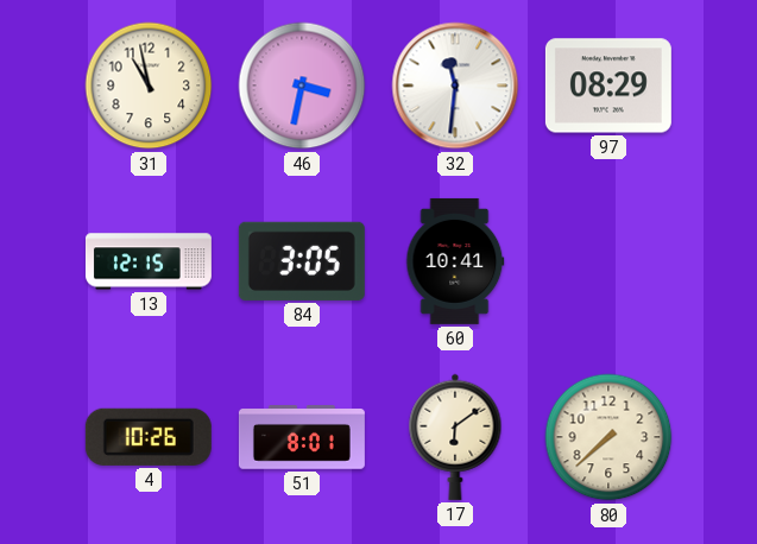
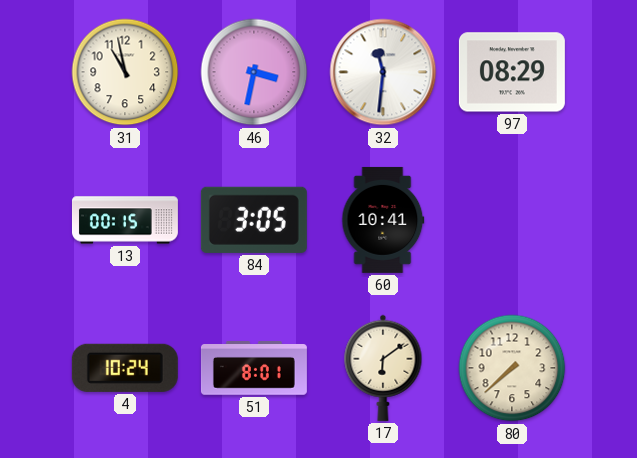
13: 12:15 -> 00:15 (125, 220)
4: 10:26 -> 10:24 (125, 368)
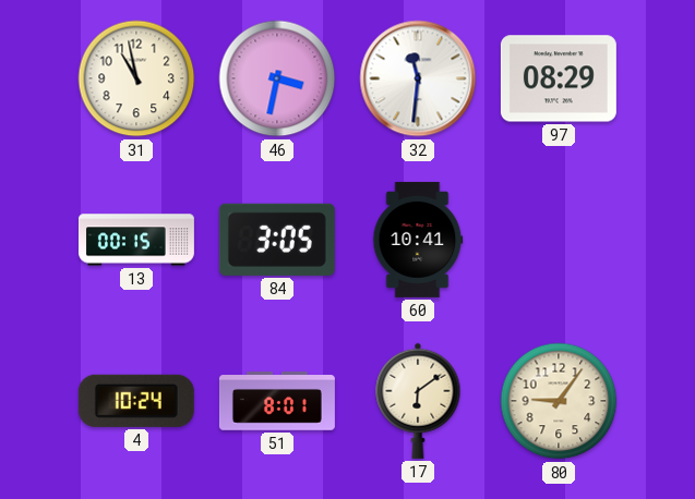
80: 7:38 -> 9:06 (559, 401)
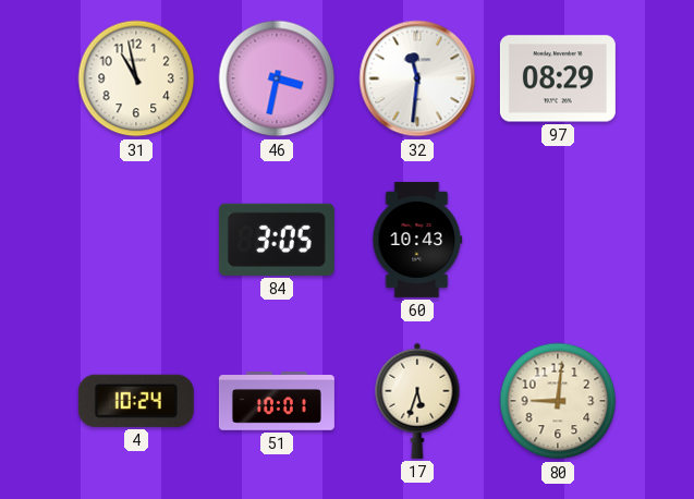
13: 00:15 -> none (136, 240)
60: 10:41 -> 10:43 (417, 240)
51: 8:01 -> 10:01 (277, 401)
17: 6:09 -> 5:33 (417, 401)
80: 9:06 -> 9:01 (558, 401)
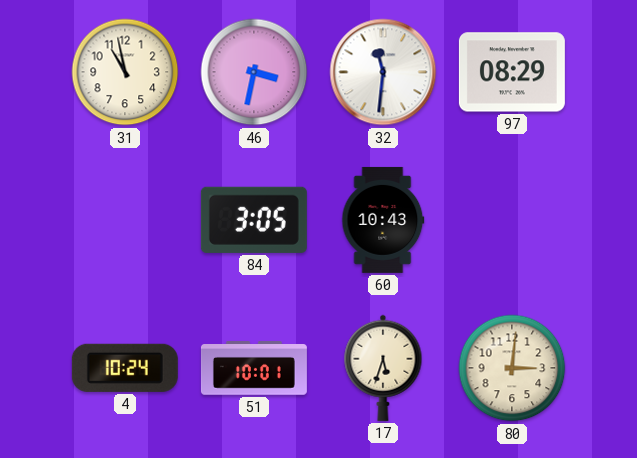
80: 9:01 -> 3:01 (512, 368)
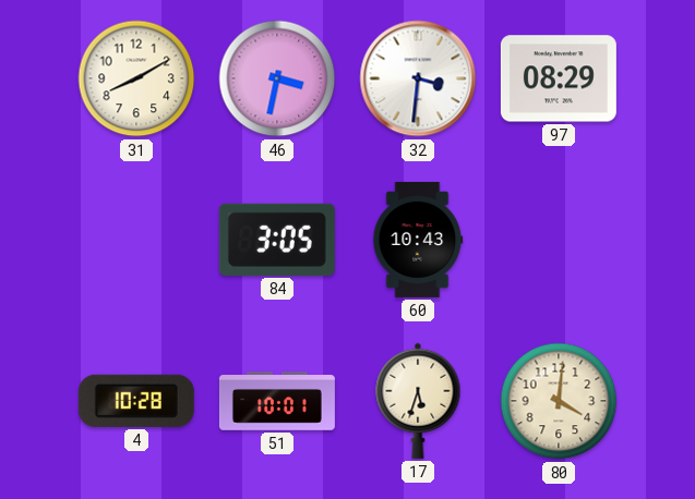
31: 10:58 -> 8:10 (136, 78)
32: 11:31 -> 3:31 (418, 78)
4: 10:24 -> 10:28 (136, 401)
80: 3:01 -> 4:01 (559, 401)
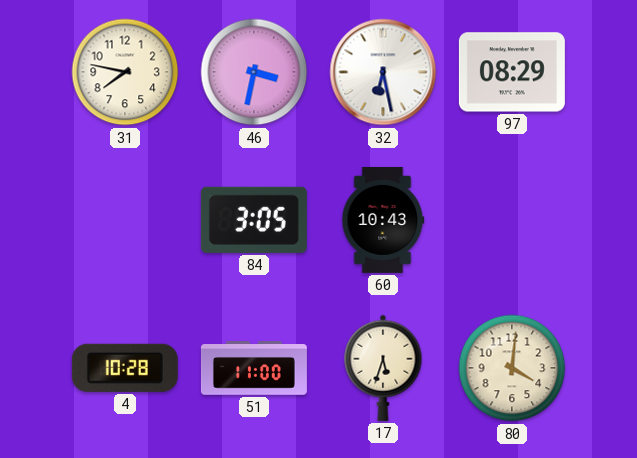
31: 8:10 -> 7:47 (125, 72)
32: 3:31 -> 6:28 (383, 72)
51: 10:01 -> 11:00 (254, 368)
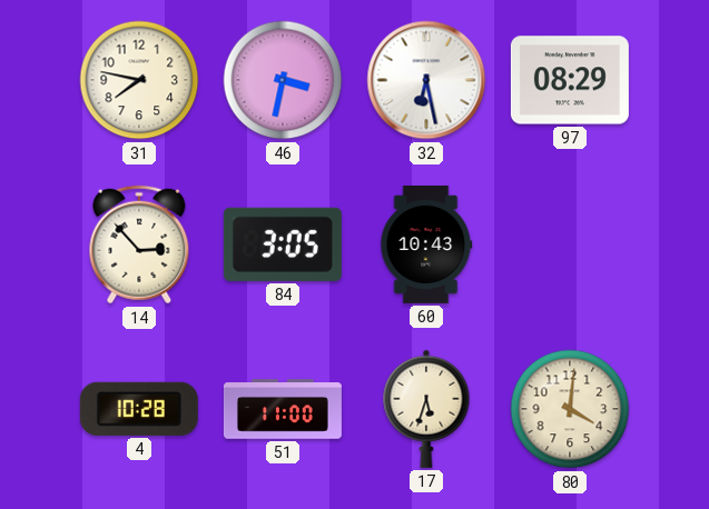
14: none -> 2:53 (139, 244)
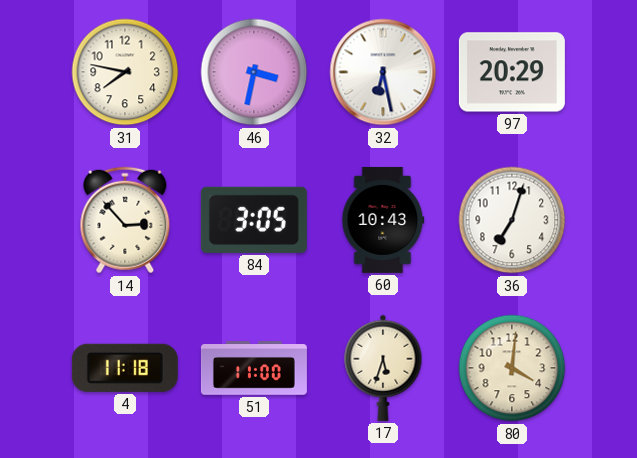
97: 08:29 -> 20:29 (512, 72)
36: none -> 7:03 (512, 220)
4: 10:28 -> 11:18 (125, 368)
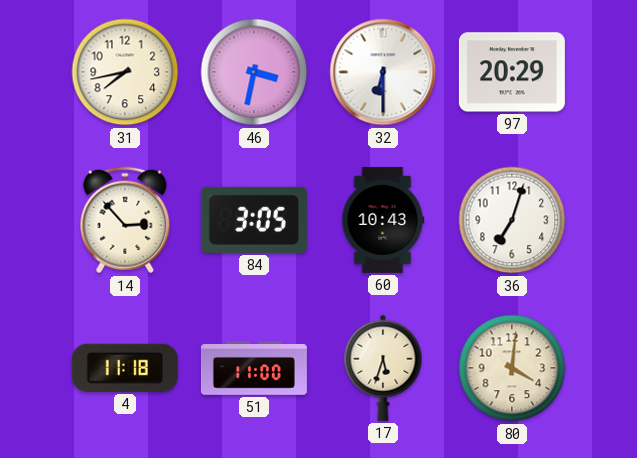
31: 7:47 -> 7:43 (125, 72)
32: 6:28 -> 6:30 (383, 72)
